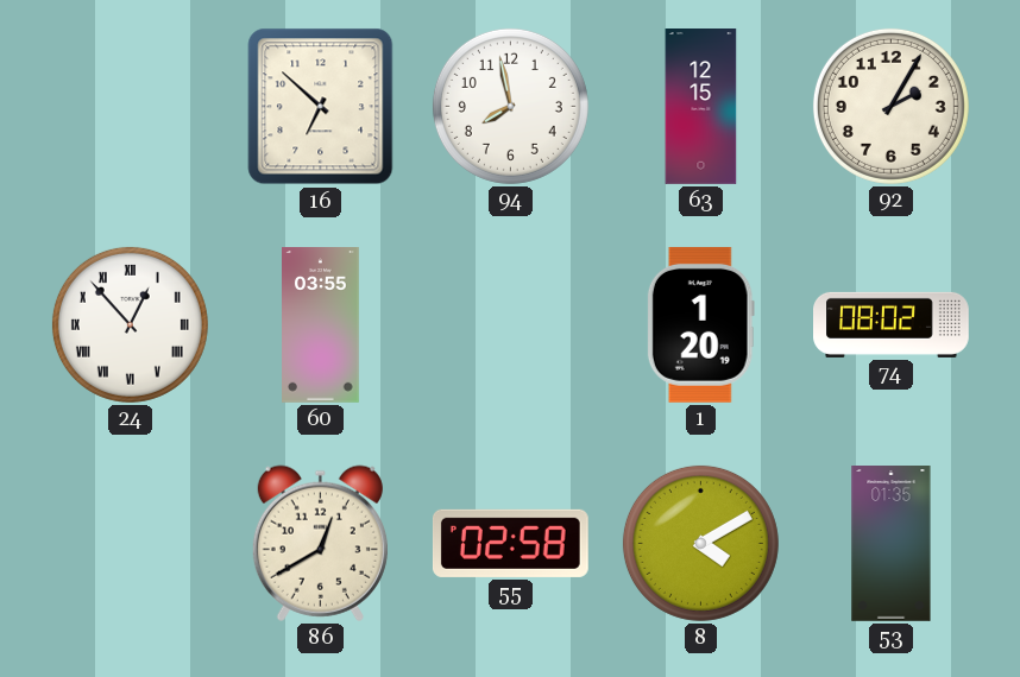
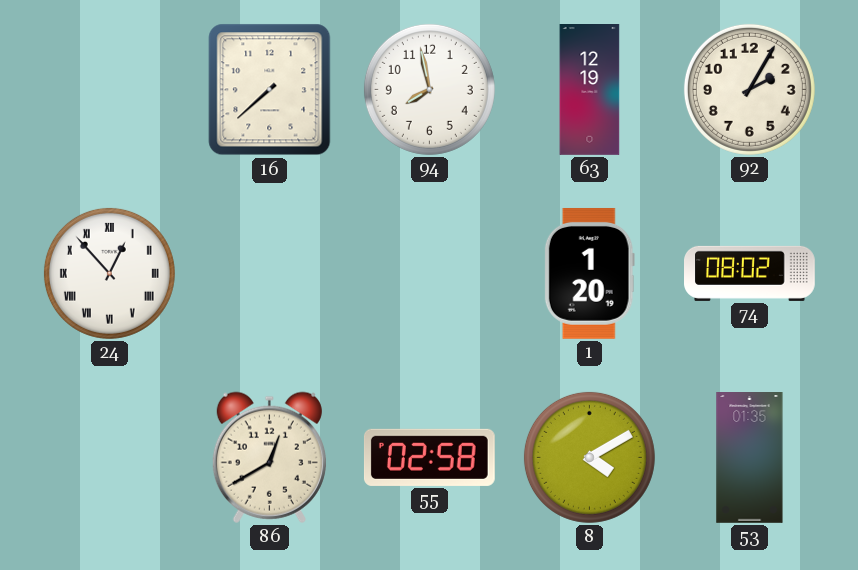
16: 6:52 -> 7:38 (270, 90)
63: 12:15 -> 12:19 (590, 90)
60: 03:55 -> none (321, 325)
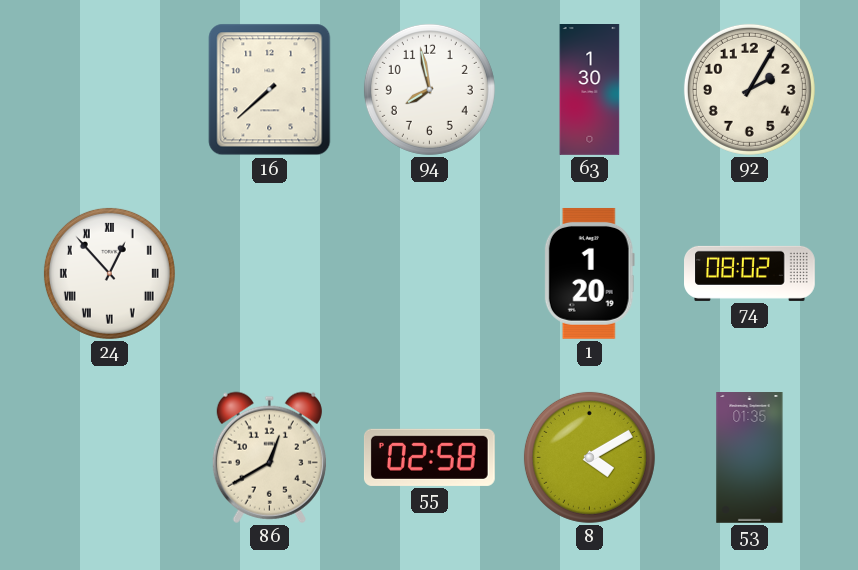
63: 12:19 -> 1:30 (590, 90)
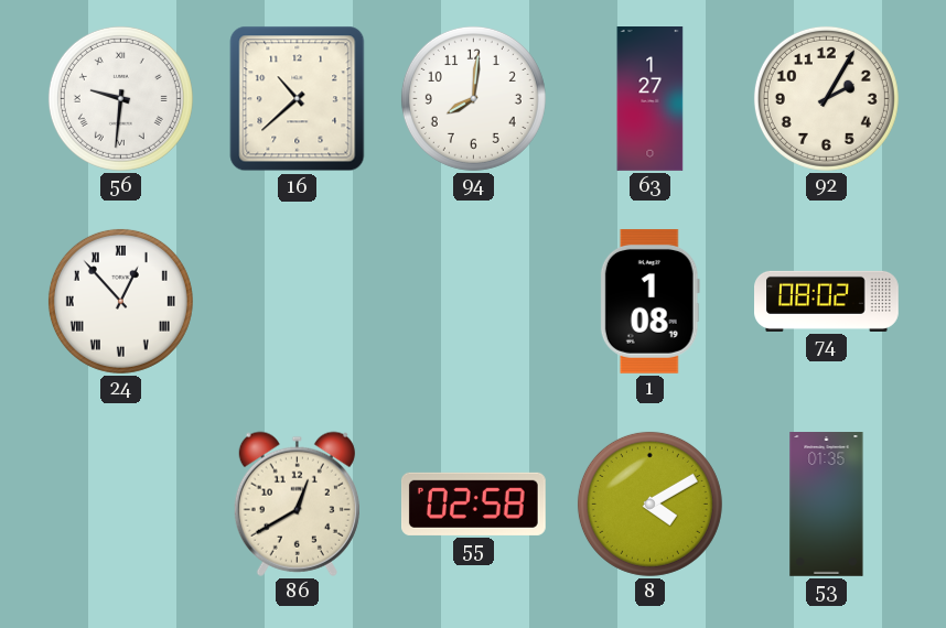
56: none -> 9:31 (120, 98)
16: 7:38 -> 10:38 (298, 99)
94: 7:58 -> 8:01 (473, 98)
63: 1:30 -> 1:27 (651, 99)
1: 1:20 -> 1:08 (649, 301)
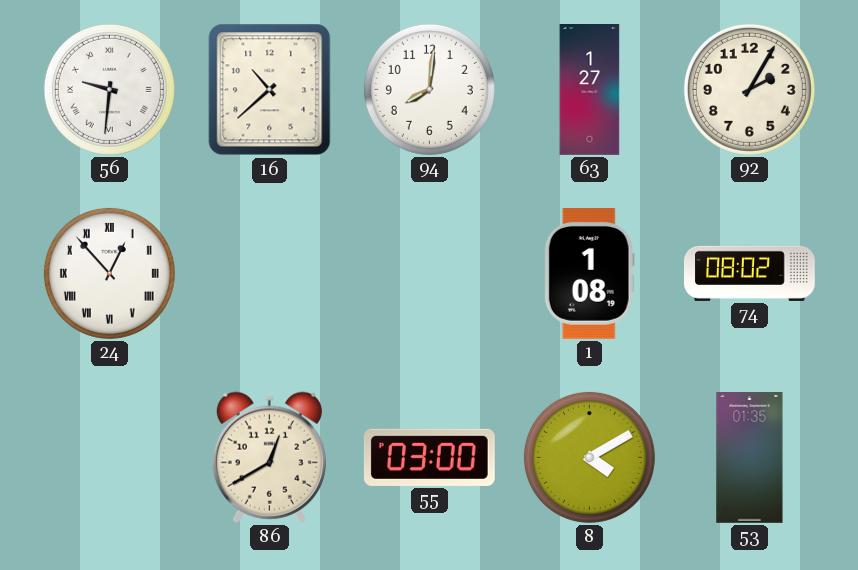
55: 02:58 -> 03:00 (429, 457)
